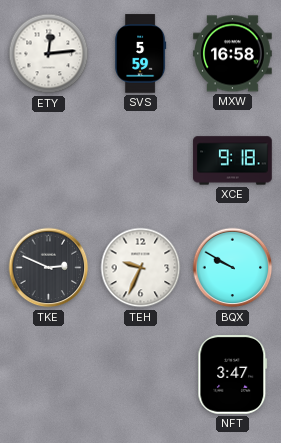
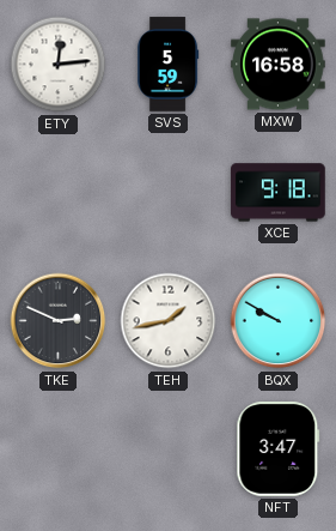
TEH: 9:34 -> 1:43 (169, 321)
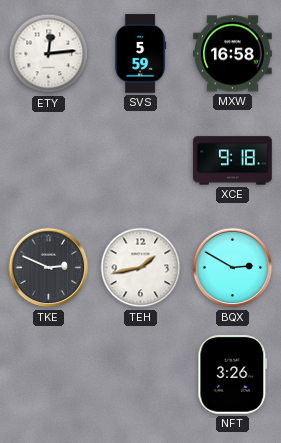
BQX: 9:50 -> 2:50 (233, 268)
NFT: 3:47 -> 3:26 (233, 375)
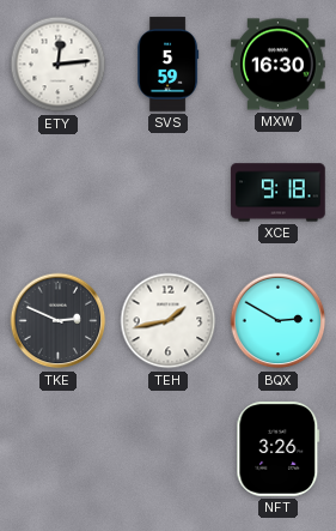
MXW: 16:58 -> 16:30 (279, 65)
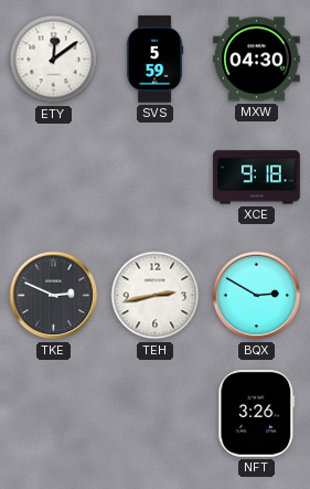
ETY: 12:14 -> 12:09 (54, 60)
MXW: 16:30 -> 04:30 (257, 60)
TEH: 1:43 -> 2:43 (156, 296)
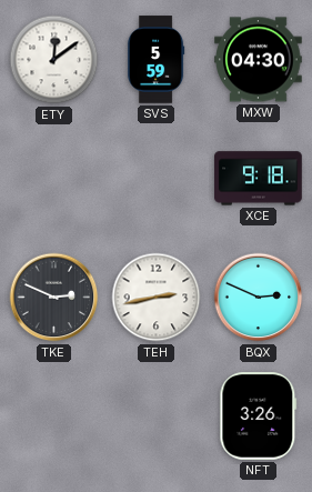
BQX: 2:50 -> 2:49 (259, 298)
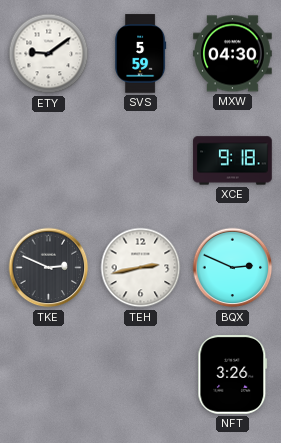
ETY: 12:09 -> 9:09 (49, 54)
